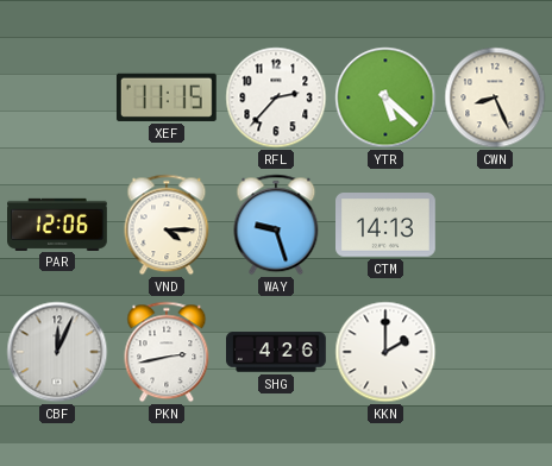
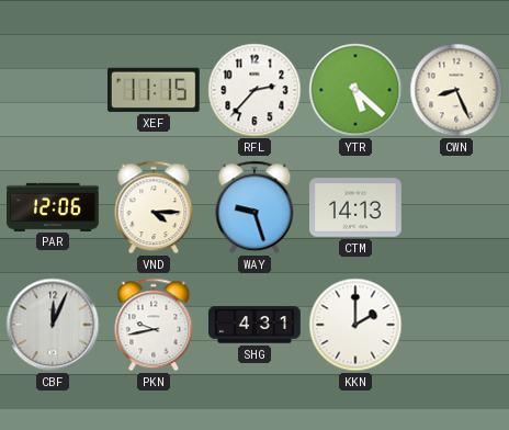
PKN: 2:43 -> 9:43 (154, 325)
SHG: 4:26 -> 4:31 (256, 325)
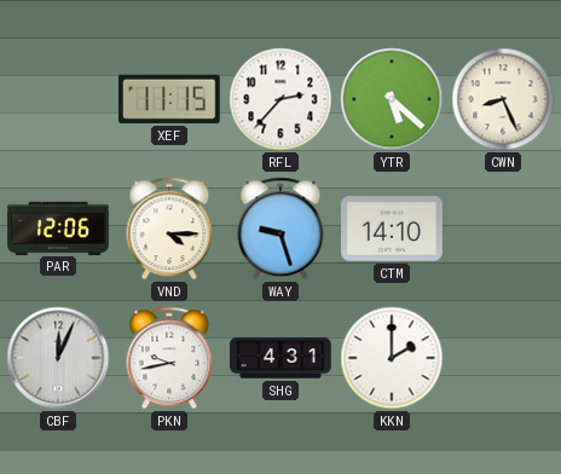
CTM: 14:13 -> 14:10 (393, 229)
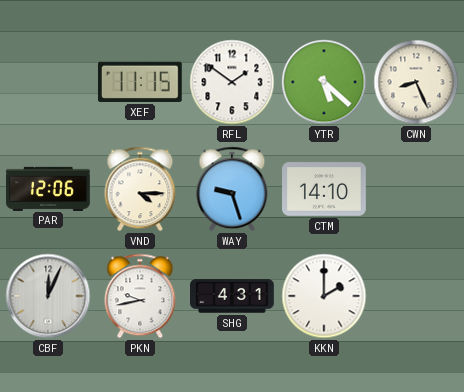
RFL: 2:37 -> 1:51 (232, 82)
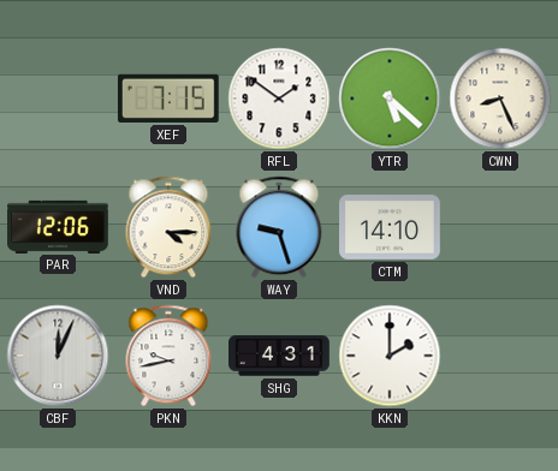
XEF: 11:15 -> 7:15 (168, 99)
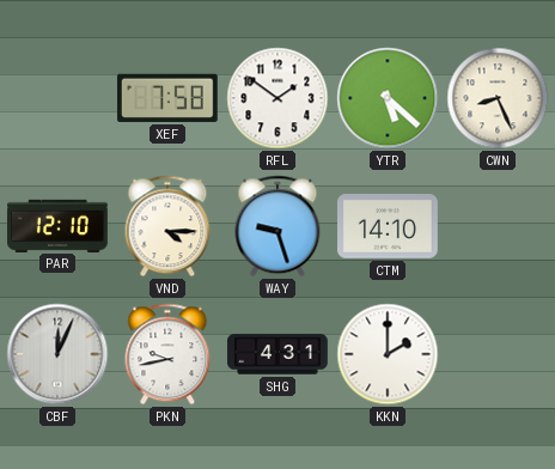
XEF: 7:15 -> 7:58 (167, 98)
PAR: 12:06 -> 12:10 (59, 225)
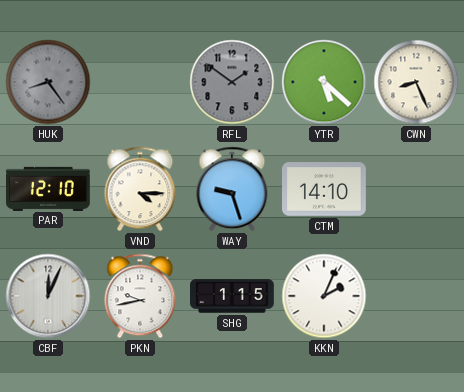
HUK: none -> 8:24 (48, 82)
XEF: 7:58 -> none (167, 98)
RFL dial: white -> grey (232, 82)
SHG: 4:31 -> 1:15 (233, 296)
KKN: 2:00 -> 2:04 (324, 296)
